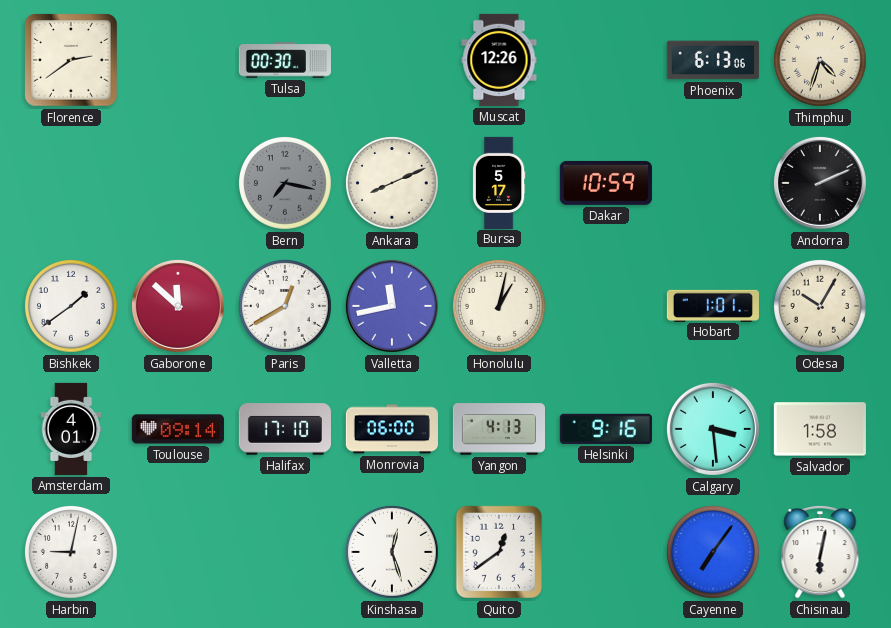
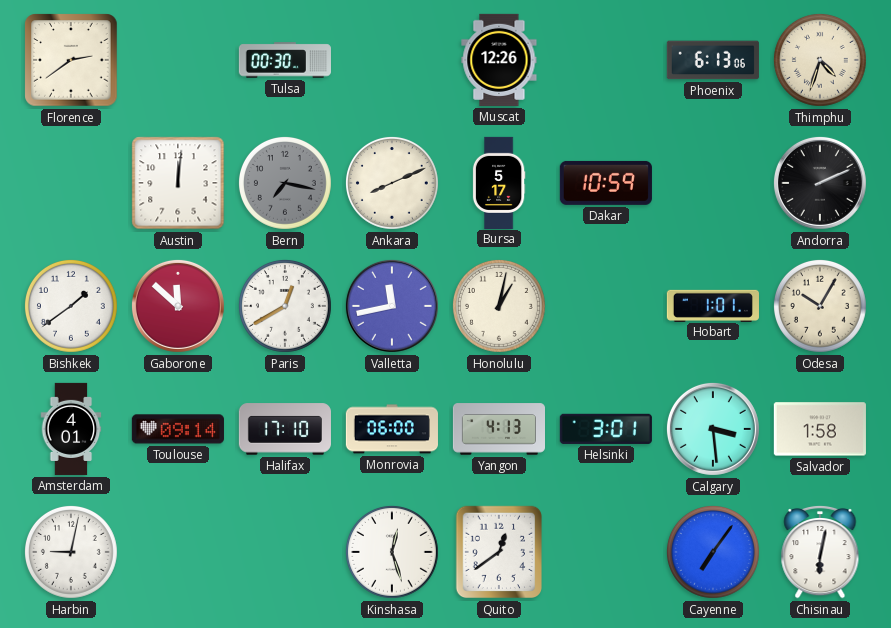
Austin: none -> 12:01 (178, 183)
Helsinki: 9:16 -> 3:01 (606, 429)
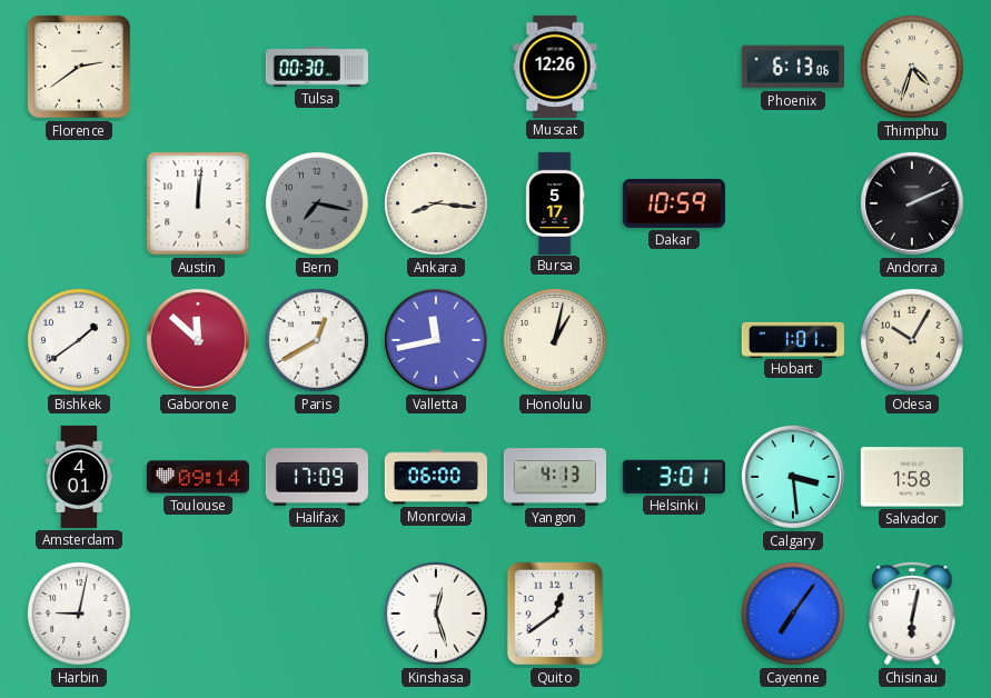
Ankara: 8:11 -> 8:16 (436, 203)
Halifax: 17:10 -> 17:09 (317, 477)
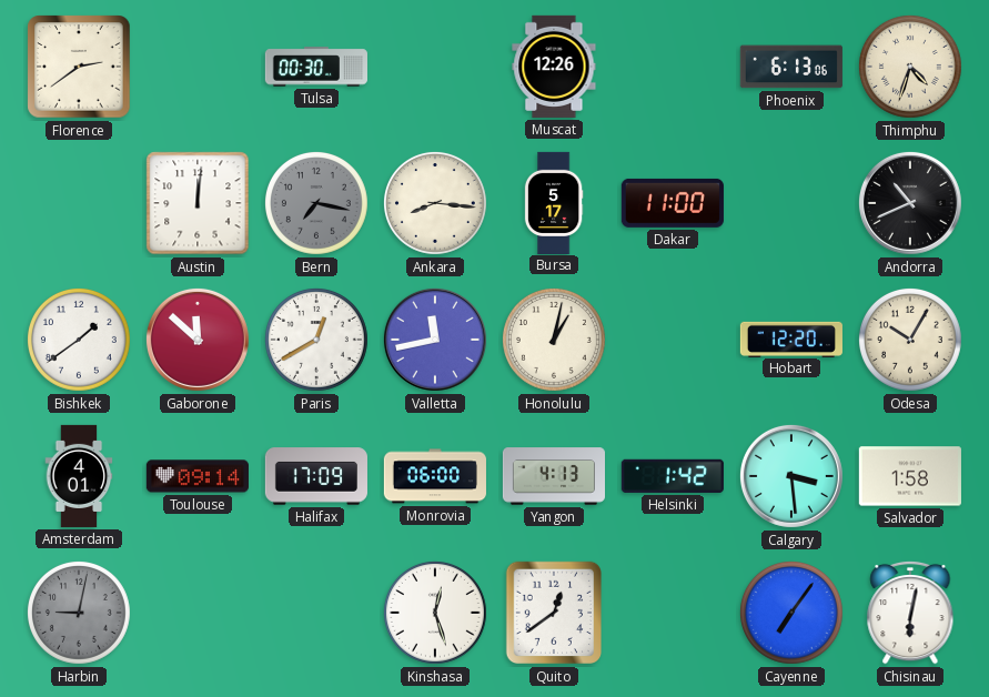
Dakar: 10:59 -> 11:00 (673, 203)
Andorra: 2:11 -> 10:41 (910, 203)
Hobart: 1:01 -> 12:20 (791, 339)
Helsinki: 3:01 -> 1:42 (673, 476)
Harbin dial: white -> grey (79, 613)
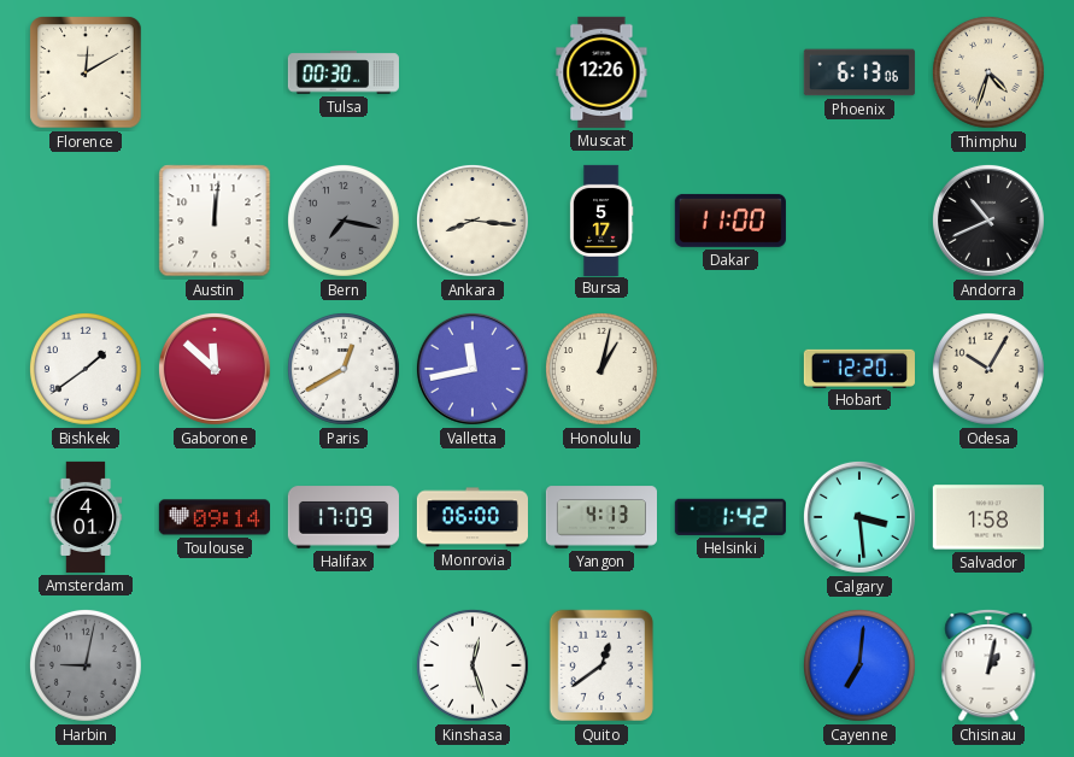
Florence: 2:39 -> 12:10 (86, 72)
Cayenne: 7:06 -> 7:01 (859, 665)
Chisinau: 6:02 -> 1:02 (988, 665)
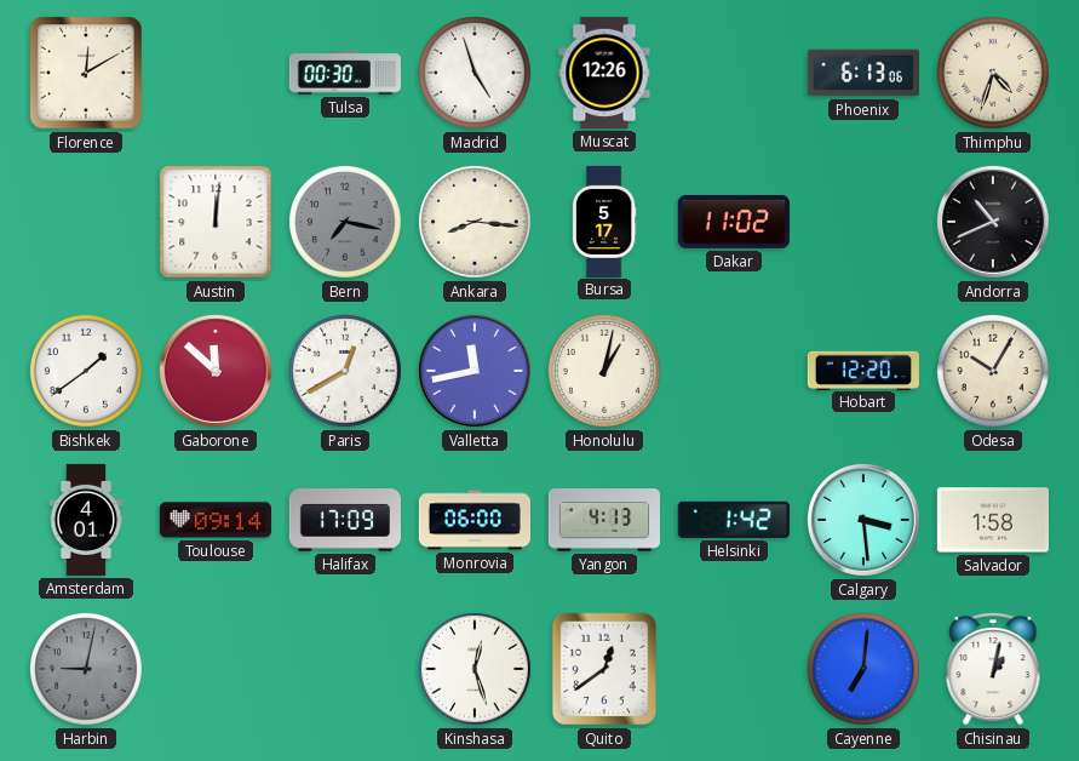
Madrid: none -> 4:57 (475, 73)
Dakar: 11:00 -> 11:02 (734, 222)
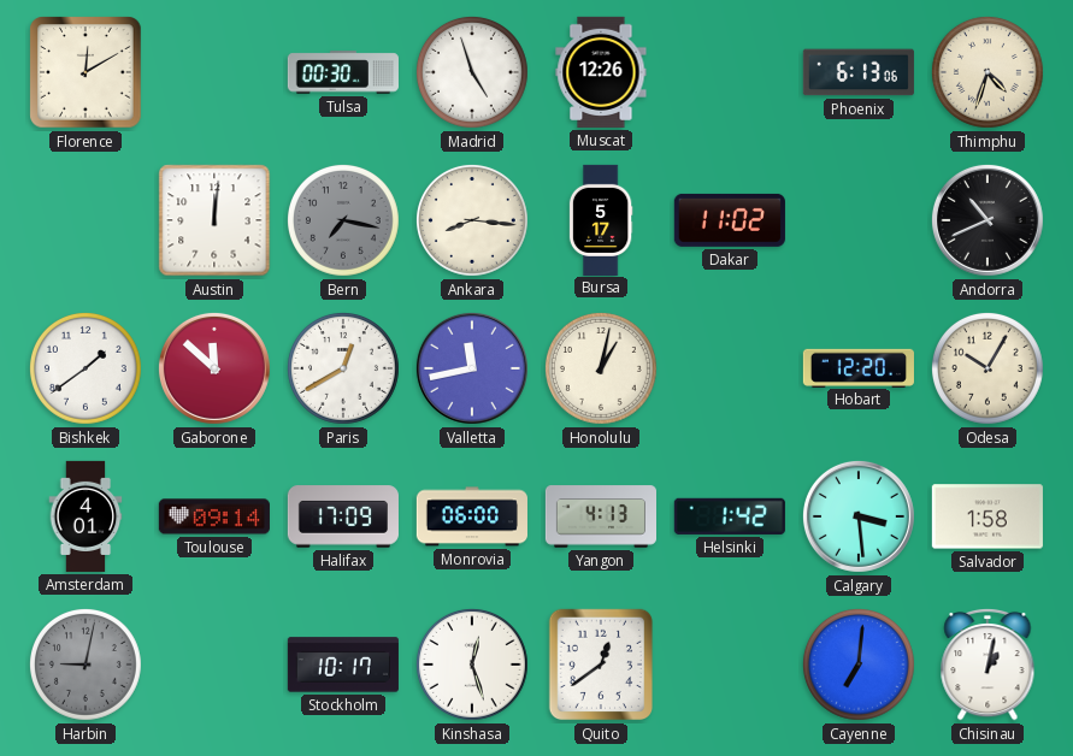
Stockholm: none -> 10:17 (343, 665)
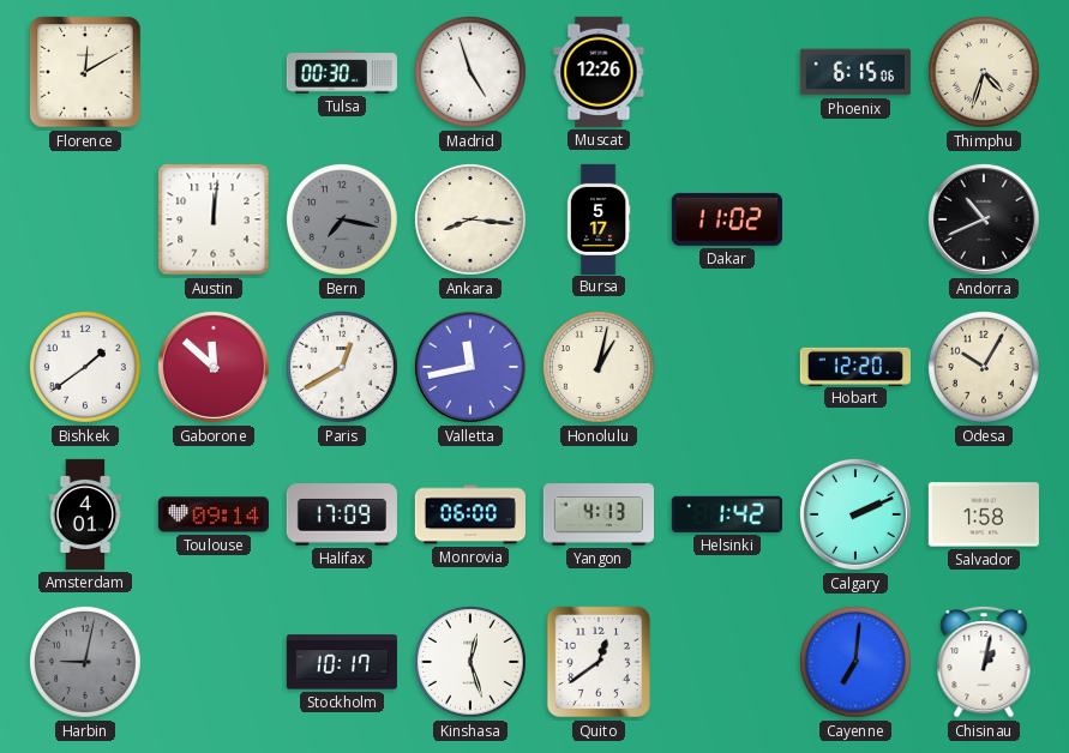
Phoenix: 6:13 -> 6:15 (855, 72)
Calgary: 3:29 -> 2:11 (855, 514)
